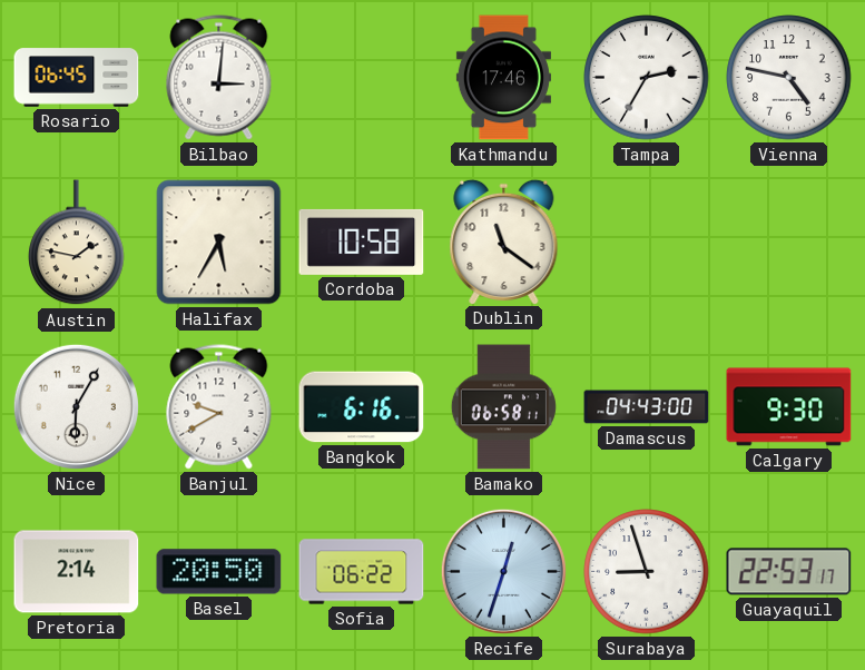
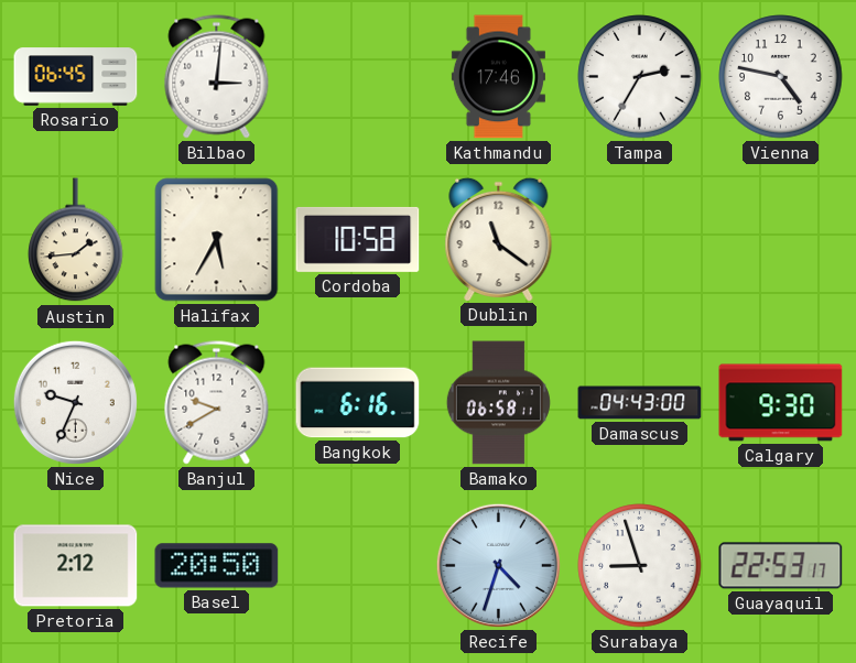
Austin: 1:47 -> 1:44 (76, 240)
Nice: 6:05 -> 9:34 (75, 402)
Pretoria: 2:14 -> 2:12 (76, 566)
Sofia: 06:22 -> none (362, 572)
Recife: 12:33 -> 4:33 (498, 565)
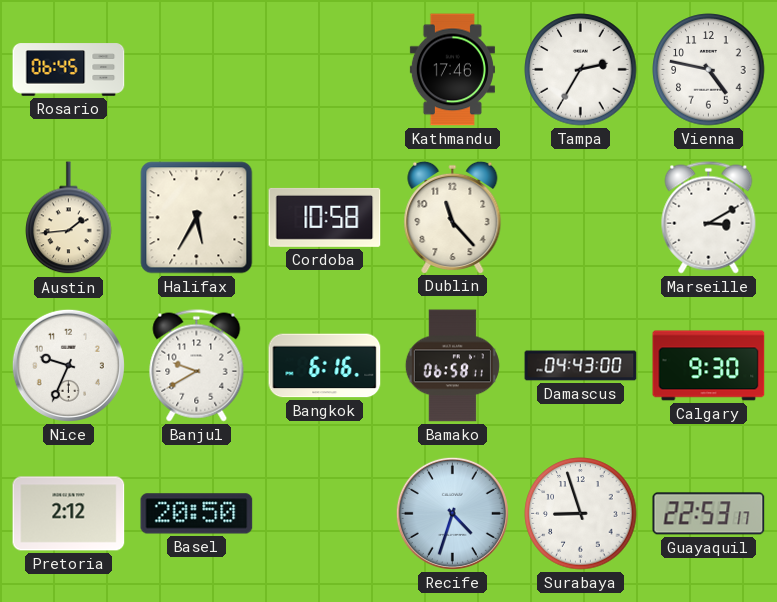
Bilbao: 3:01 -> none (217, 77)
Dublin: 11:21 -> 11:23 (453, 217)
Marseille: none -> 3:10 (709, 218)
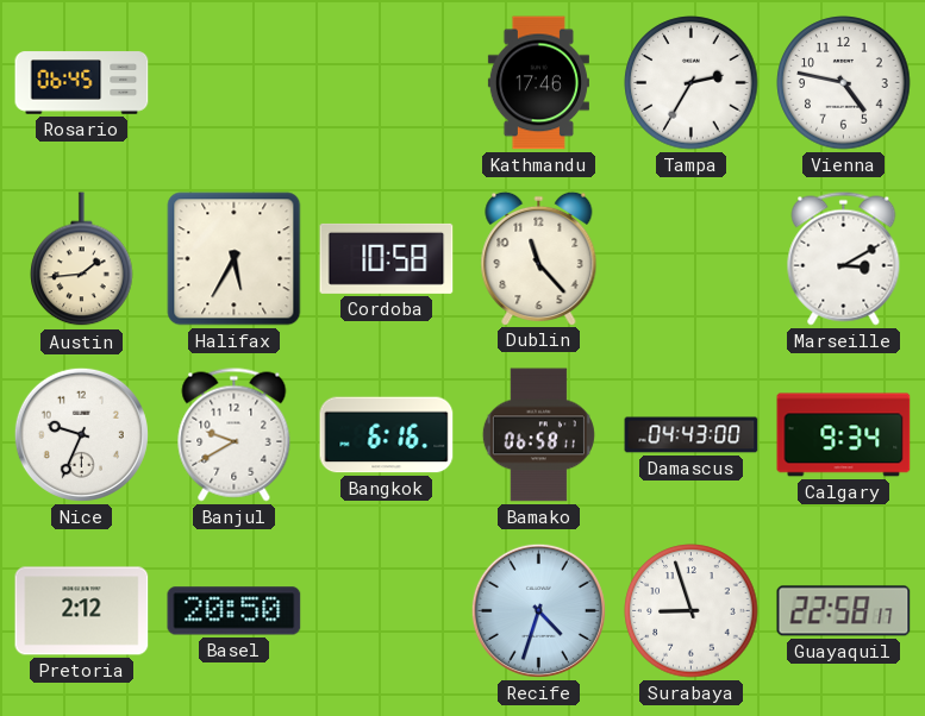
Calgary: 9:30 -> 9:34 (844, 435)
Guayaquil: 22:53 -> 22:58 (844, 611)
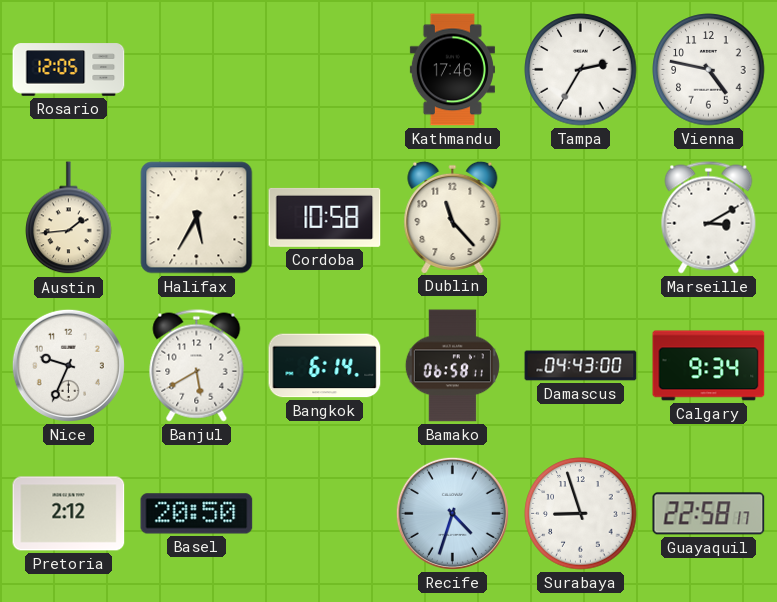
Rosario: 06:45 -> 12:05 (69, 70)
Banjul: 9:40 -> 5:40 (197, 366)
Bangkok: 6:16 -> 6:14 (325, 366)
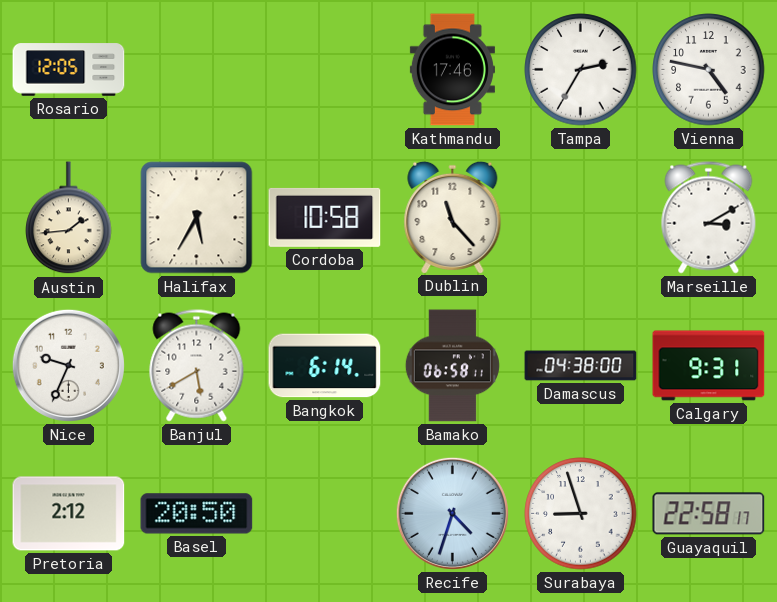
Damascus: 04:43 -> 04:38 (581, 366)
Calgary: 9:34 -> 9:31 (709, 366)
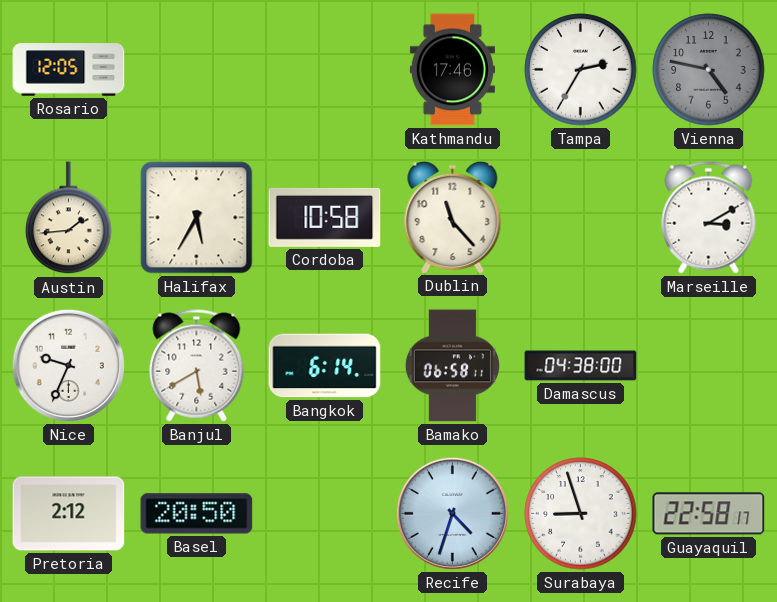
Vienna dial: white -> grey (709, 70)
Calgary: 9:31 -> none (709, 366)
